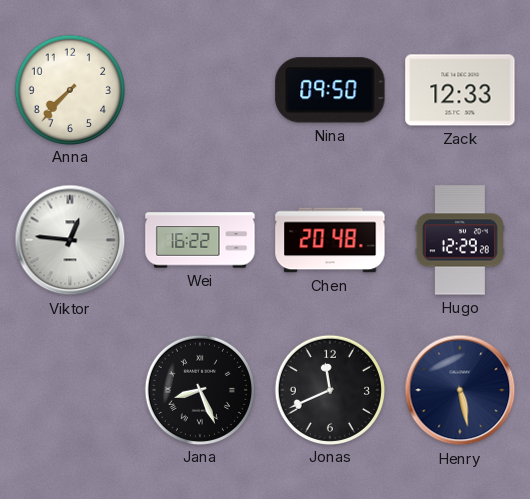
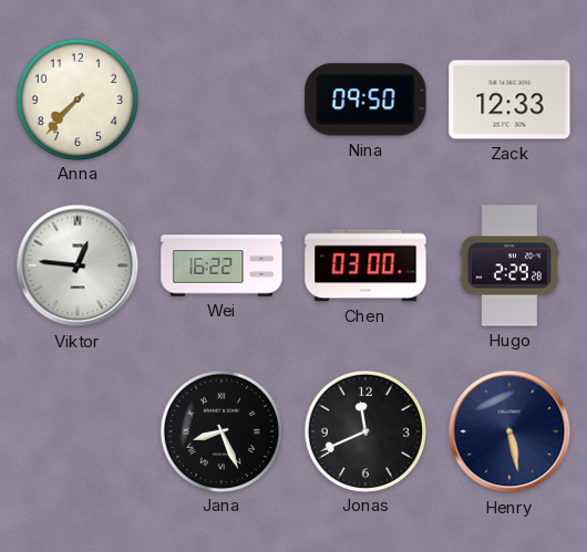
Chen: 20:48 -> 03:00 (365, 265)
Hugo: 12:29 -> 2:29 (509, 265)
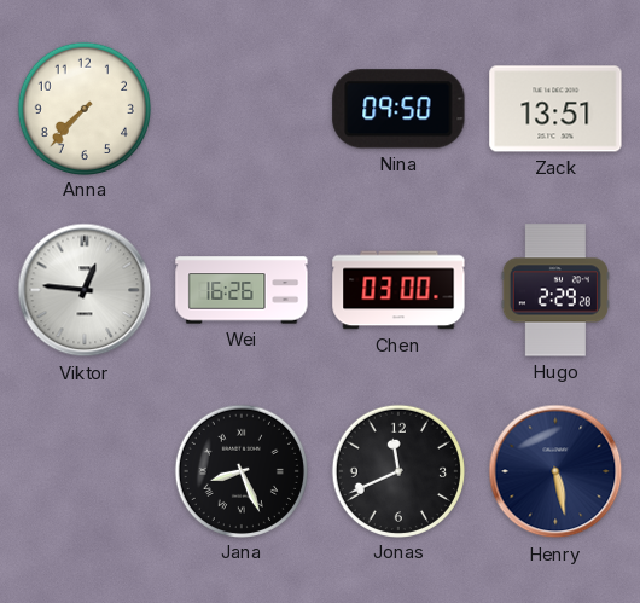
Zack: 12:33 -> 13:51 (555, 109)
Wei: 16:22 -> 16:26 (242, 290)
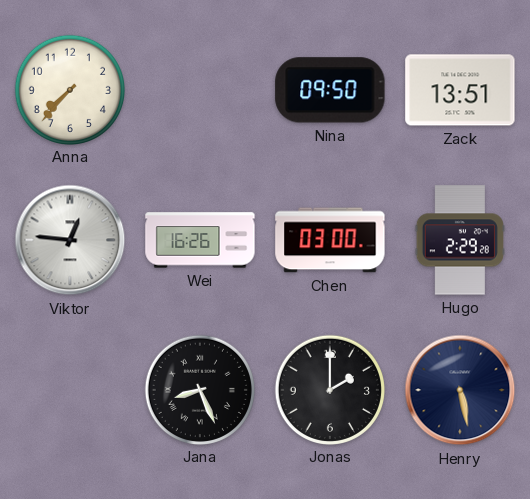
Jonas: 11:41 -> 2:00 (329, 389)
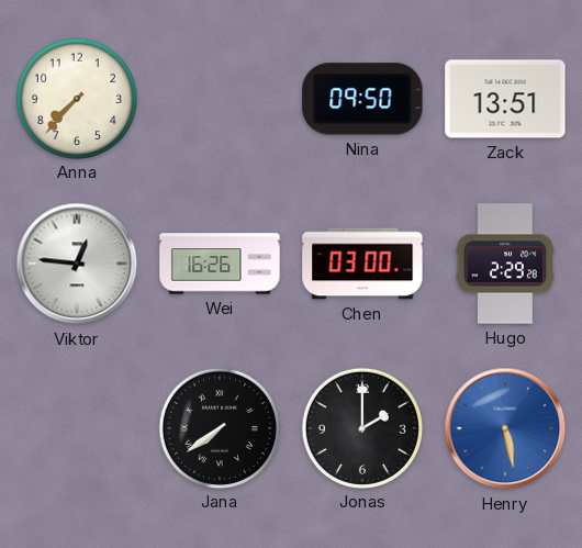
Jana: 8:26 -> 7:39 (219, 427)
Henry dial: navy -> blue (505, 428)
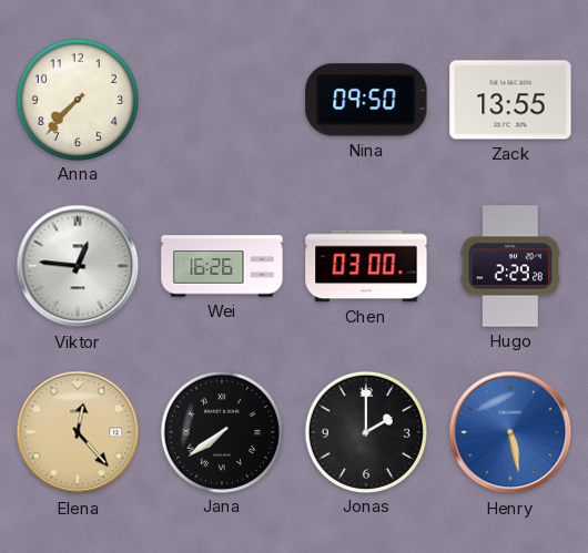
Zack: 13:51 -> 13:55 (510, 100)
Elena: none -> 12:23 (78, 432)
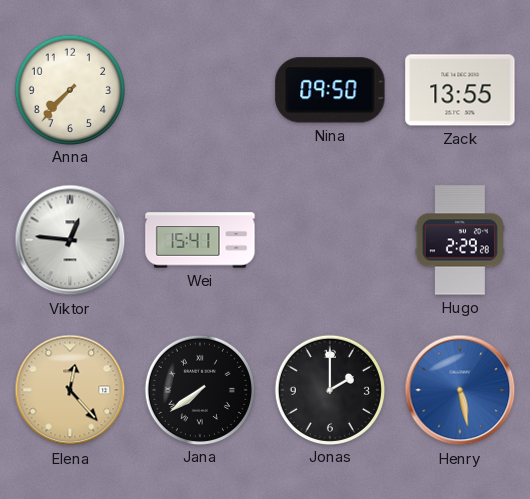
Wei: 16:26 -> 15:41 (200, 240)
Chen: 03:00 -> none (366, 266)
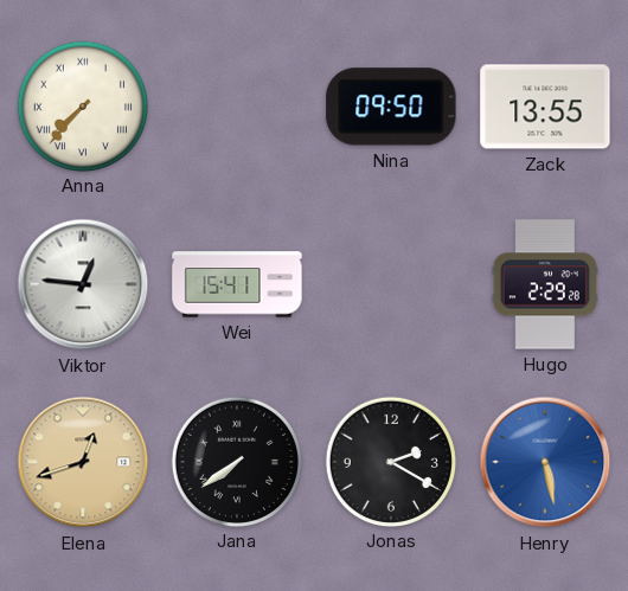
Anna numerals: Arabic -> Roman (82, 105)
Elena: 12:23 -> 12:42 (83, 462)
Jonas: 2:00 -> 2:20 (390, 461)
